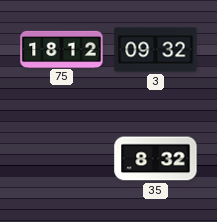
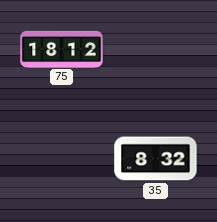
3: 09:32 -> none (156, 50)
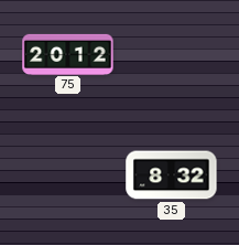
75: 18:12 -> 20:12 (68, 54)
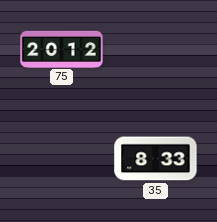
35: 8:32 -> 8:33 (156, 159)
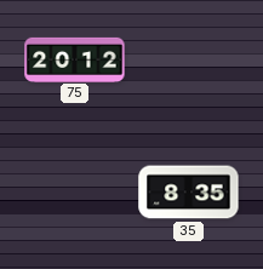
35: 8:33 -> 8:35 (189, 193)
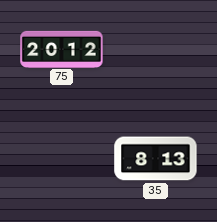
35: 8:35 -> 8:13 (156, 159)
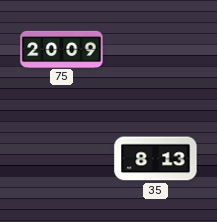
75: 20:12 -> 20:09 (62, 49)
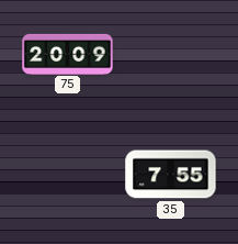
35: 8:13 -> 7:55 (171, 175)
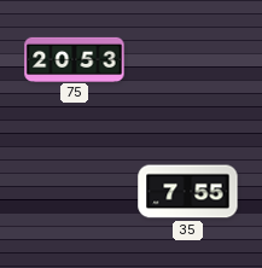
75: 20:09 -> 20:53 (75, 59)
